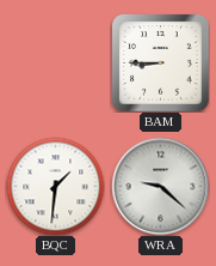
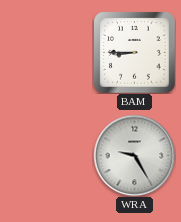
BQC: 1:31 -> none (55, 186)
WRA: 9:22 -> 9:25 (134, 155)
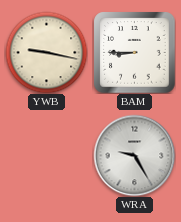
YWB: none -> 9:17 (46, 52)
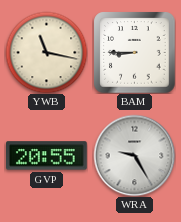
YWB: 9:17 -> 11:17 (46, 52)
GVP: none -> 20:55 (47, 156)
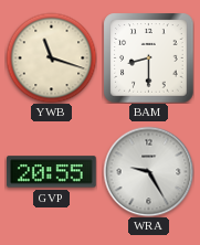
YWB: 11:17 -> 11:18 (51, 57)
BAM: 8:45 -> 8:30 (148, 57)
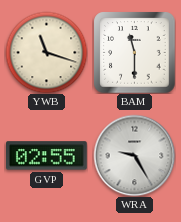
BAM: 8:30 -> 11:30 (134, 52)
GVP: 20:55 -> 02:55 (47, 156)
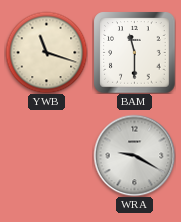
GVP: 02:55 -> none (47, 156)
WRA: 9:25 -> 9:20 (134, 155)
